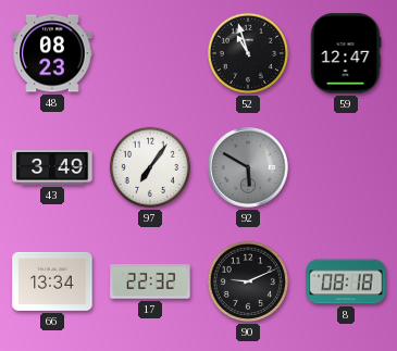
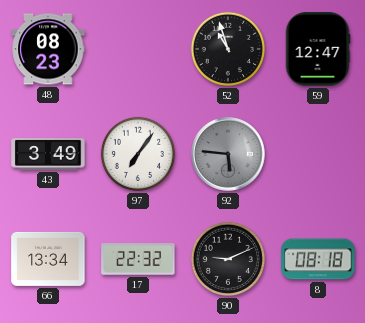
92: 5:50 -> 5:46 (228, 154)
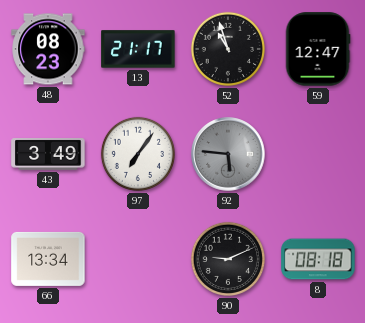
13: none -> 21:17 (138, 49)
17: 22:32 -> none (138, 259)
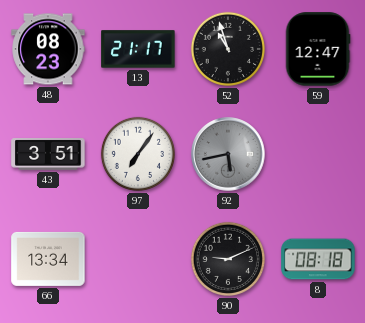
43: 3:49 -> 3:51 (48, 154)
92: 5:46 -> 5:43 (228, 154)
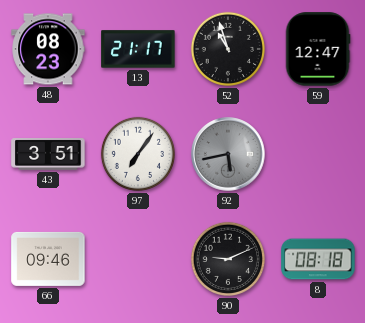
66: 13:34 -> 09:46 (48, 259)
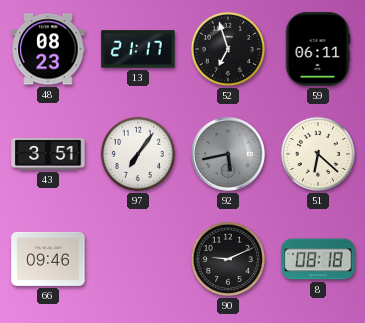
52: 10:57 -> 6:57 (228, 49)
59: 12:47 -> 06:11 (318, 49)
51: none -> 6:22 (318, 154)
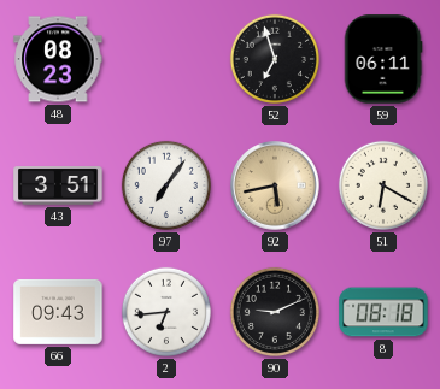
13: 21:17 -> none (138, 49)
92 dial: grey -> champagne (275, 185)
51: 6:22 -> 6:20 (383, 185)
66: 09:46 -> 09:43 (58, 312)
2: none -> 6:44 (166, 312)
